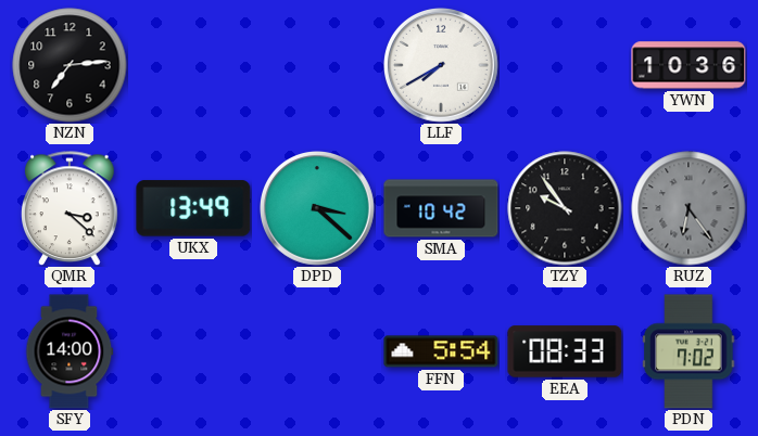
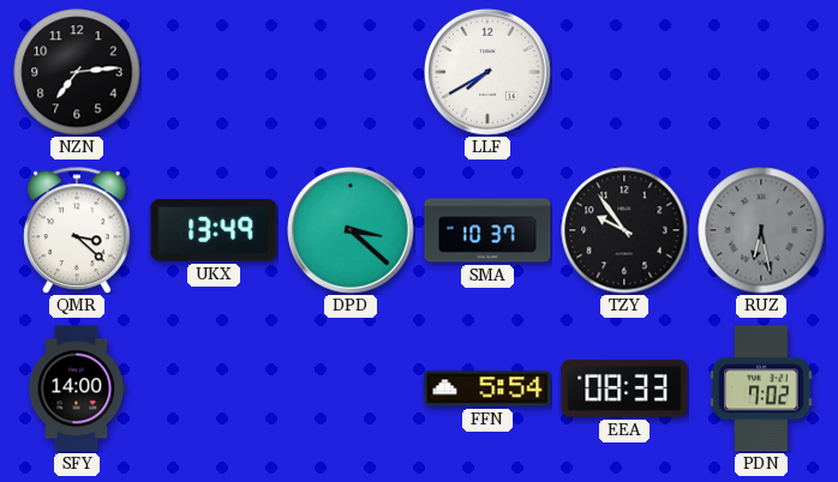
YWN: 10:36 -> none (688, 65)
SMA: 10:42 -> 10:37 (487, 230)
RUZ: 6:24 -> 6:28 (761, 230)
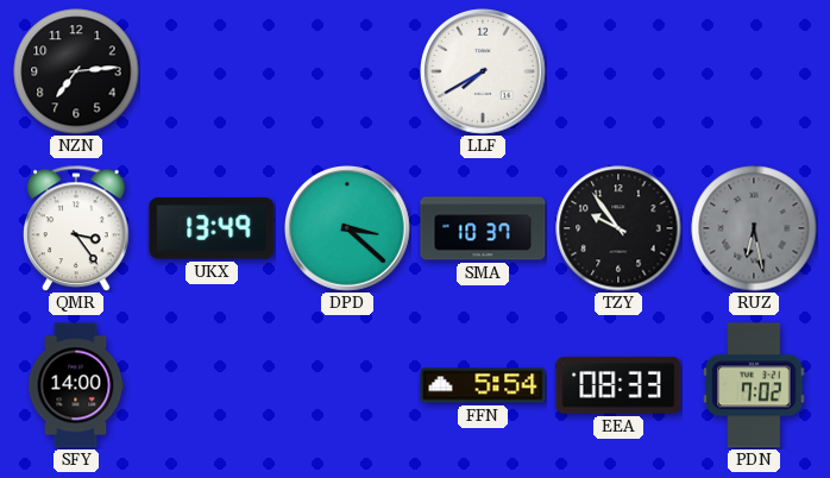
QMR: 3:22 -> 3:24 (77, 228)
